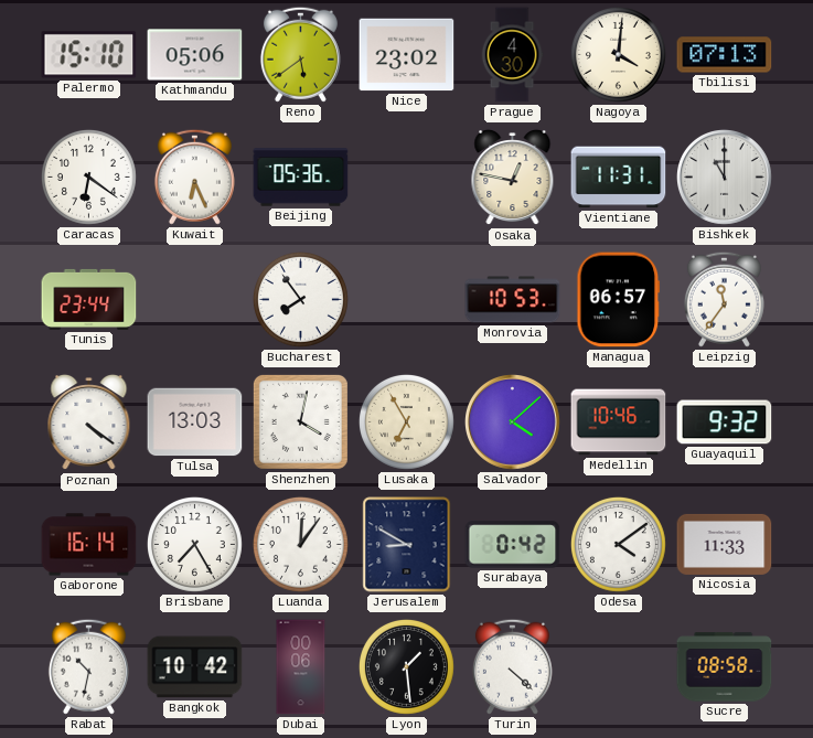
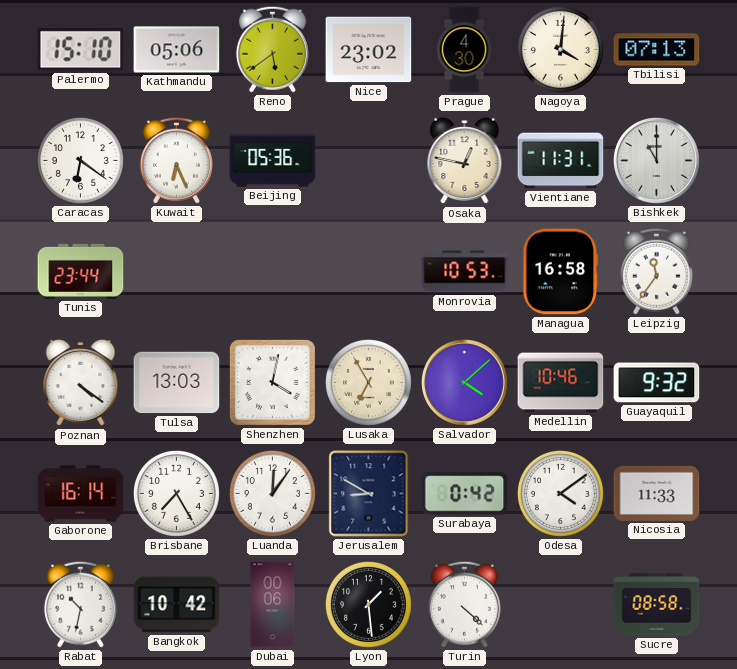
Bucharest: 7:54 -> none (300, 299)
Managua: 06:57 -> 16:58 (561, 272)
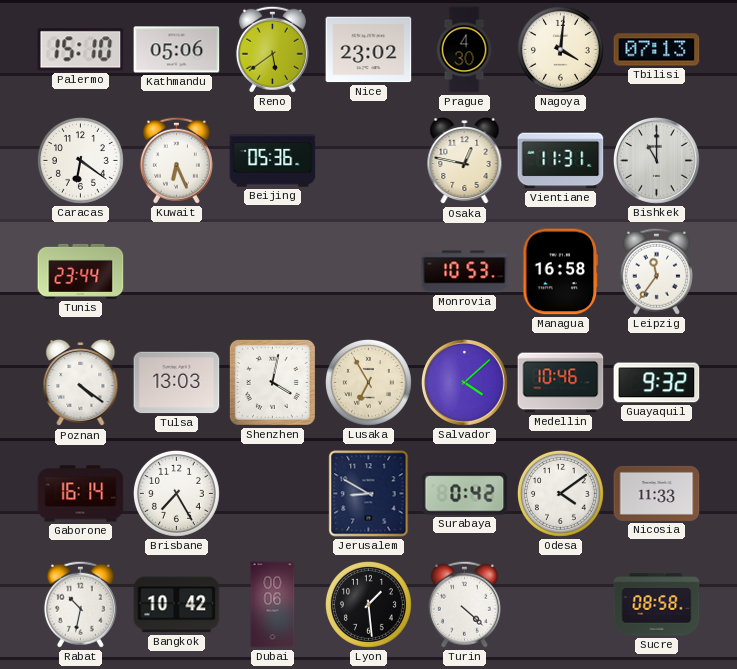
Luanda: 12:06 -> none (272, 493)
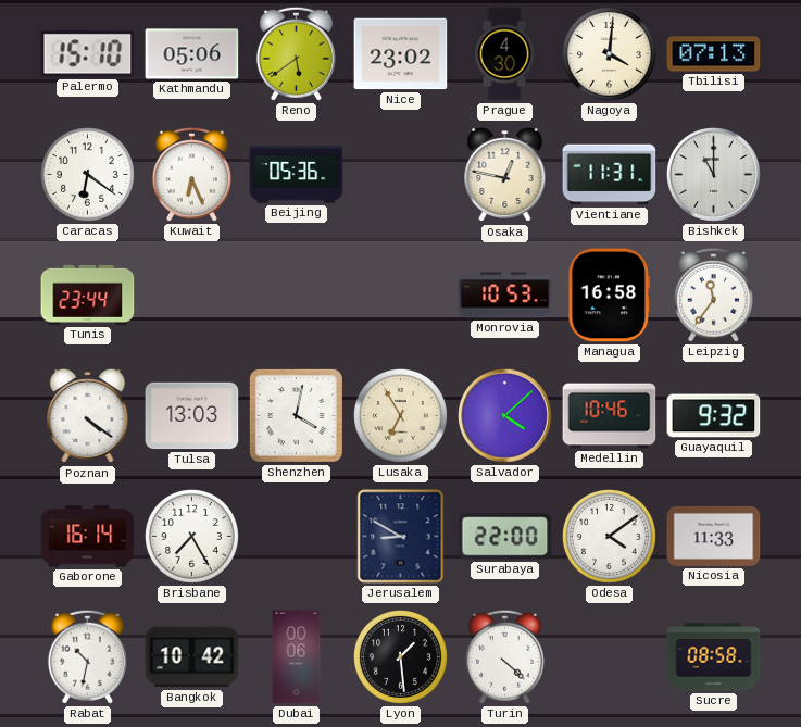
Surabaya: 0:42 -> 22:00 (505, 537)
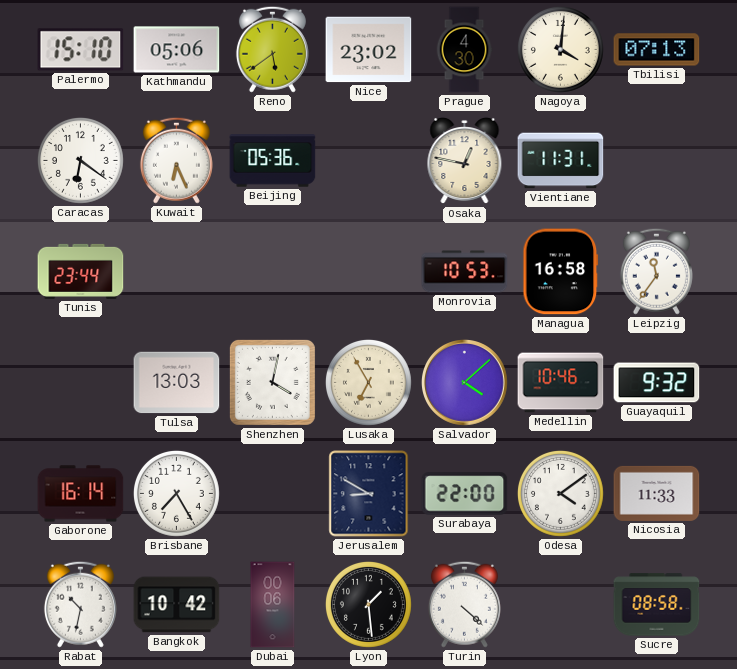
Bishkek: 11:00 -> none (714, 175)
Poznan: 4:21 -> none (88, 416)
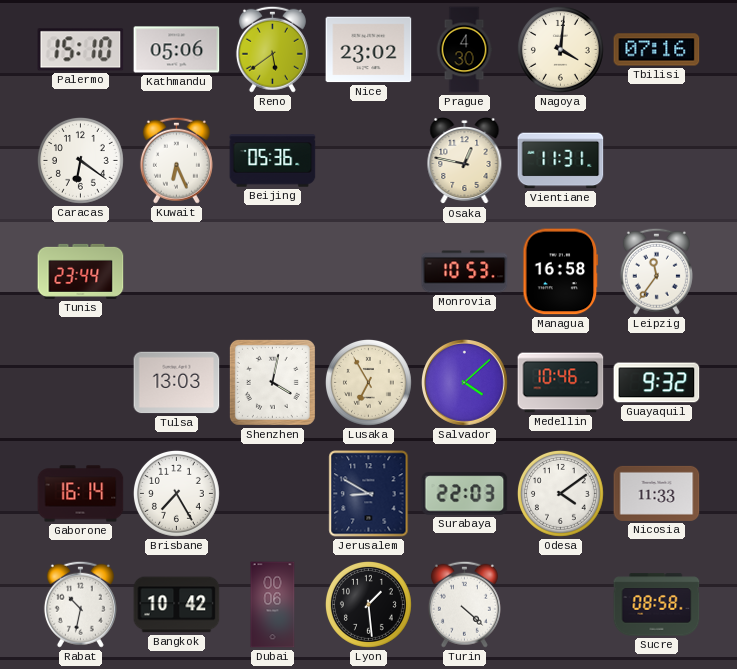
Tbilisi: 07:13 -> 07:16 (657, 50)
Surabaya: 22:00 -> 22:03 (465, 494)
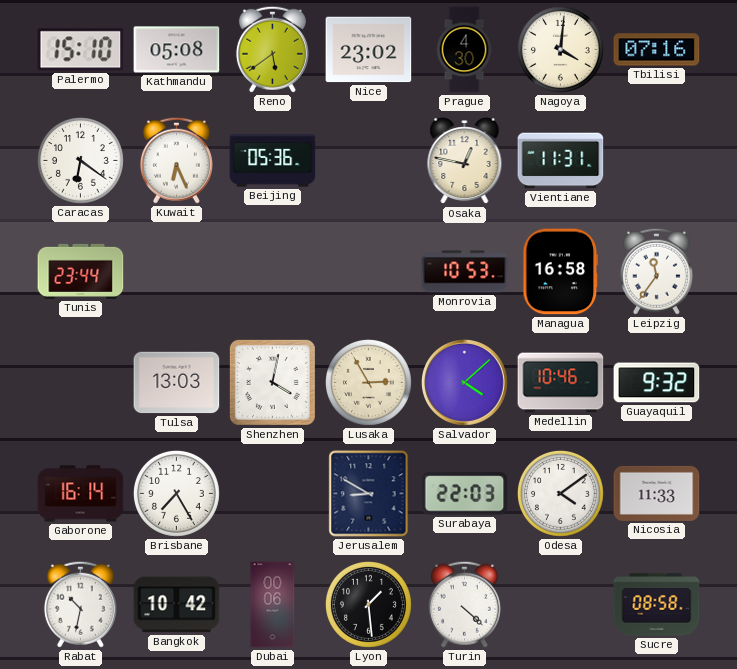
Kathmandu: 05:06 -> 05:08 (177, 50)
Lusaka: 6:55 -> 2:55 (368, 382)
